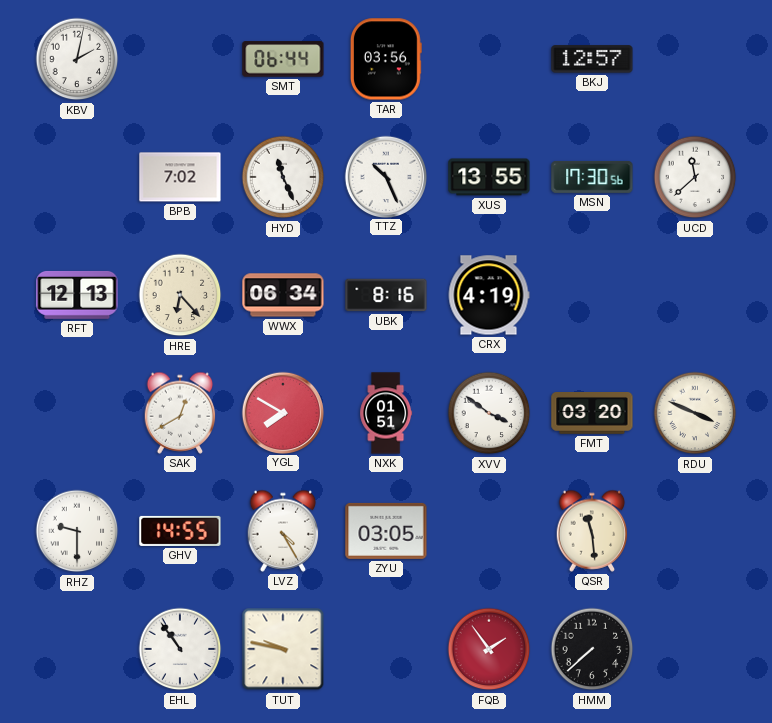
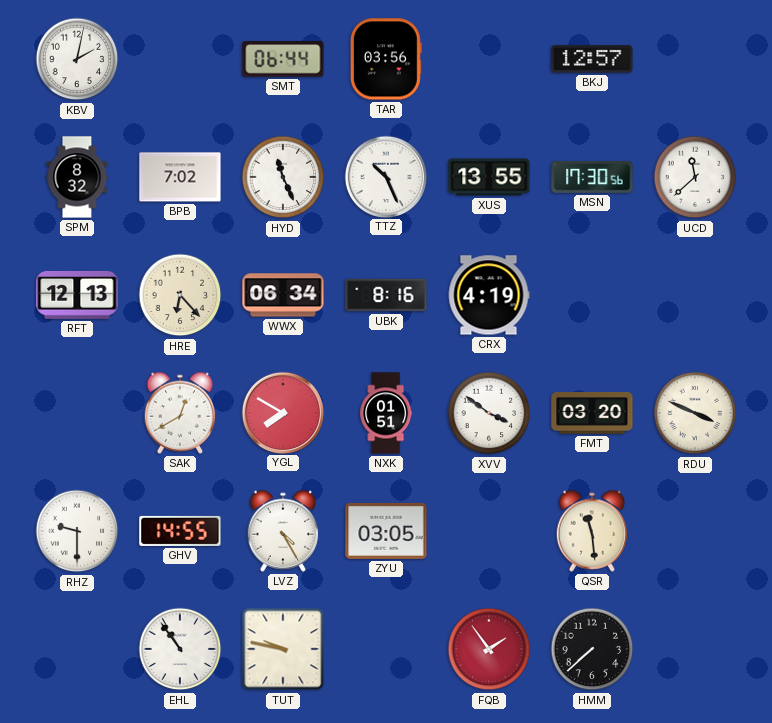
SPM: none -> 8:32 (77, 177)
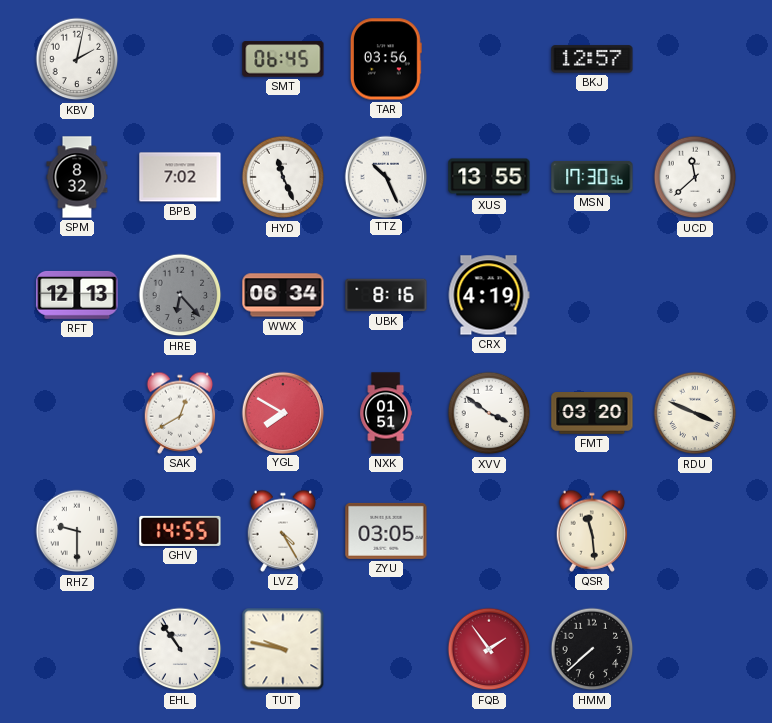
SMT: 06:44 -> 06:45 (283, 59)
HRE dial: cream -> grey (180, 295)
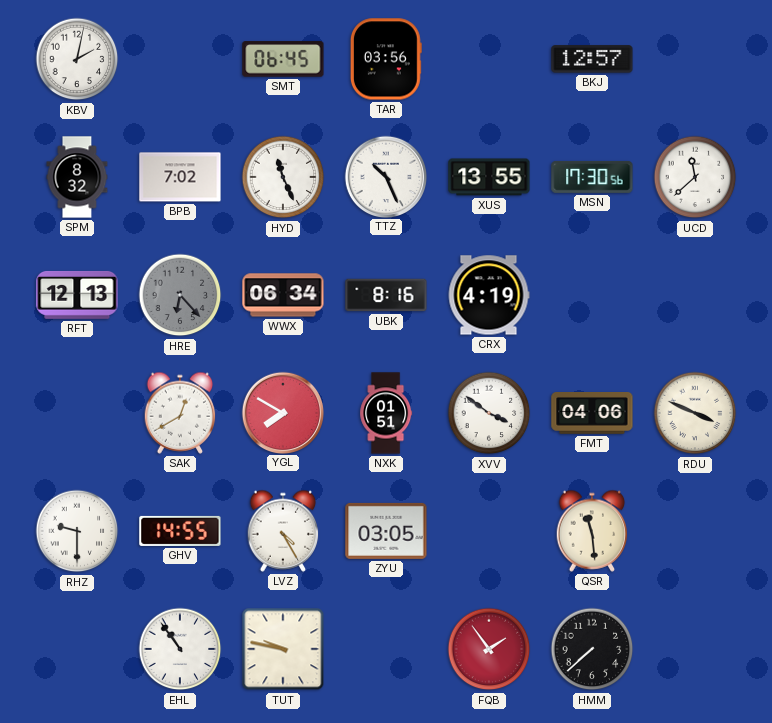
FMT: 03:20 -> 04:06 (592, 414)
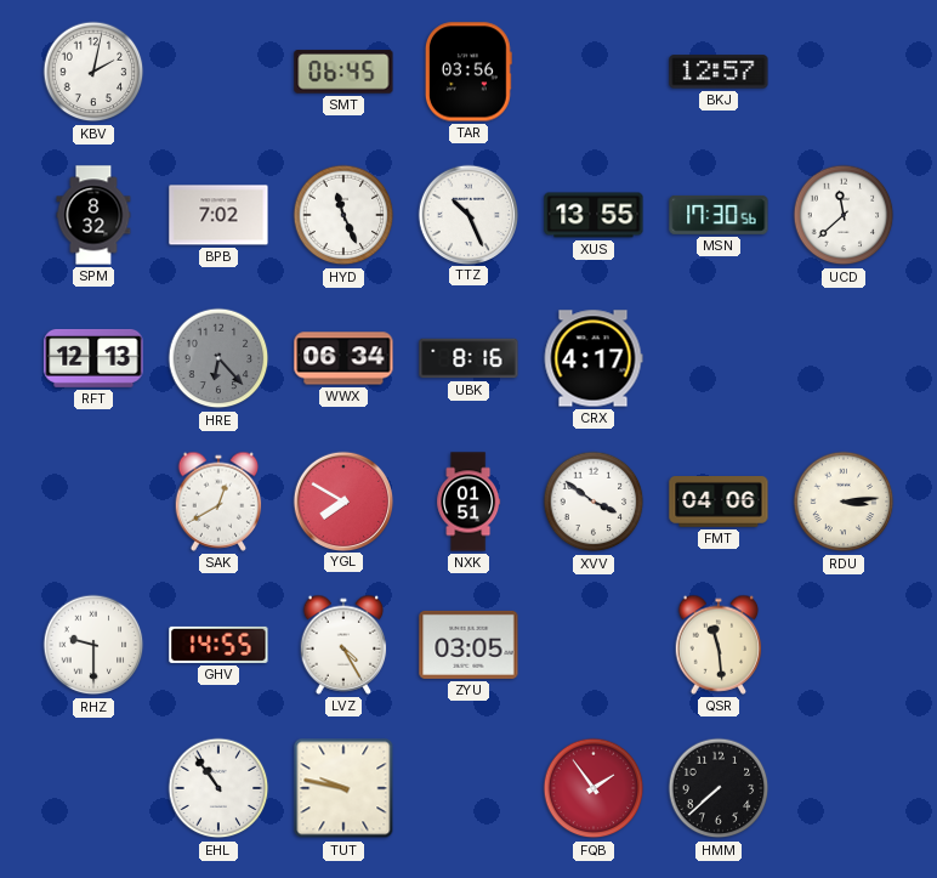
CRX: 4:19 -> 4:17 (594, 358)
RDU: 3:49 -> 3:14 (844, 502)
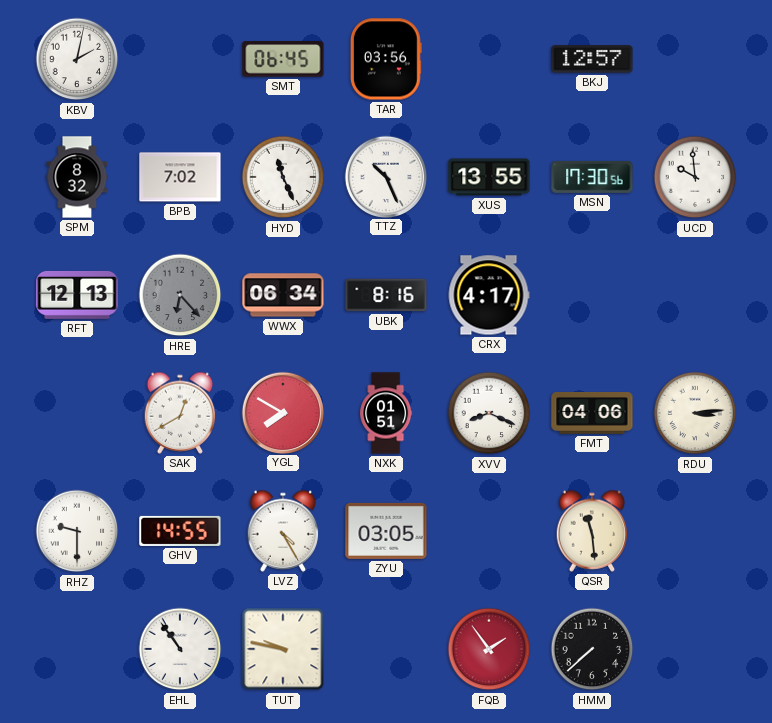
UCD: 11:38 -> 9:59 (695, 177)
XVV: 3:51 -> 8:19 (489, 413)
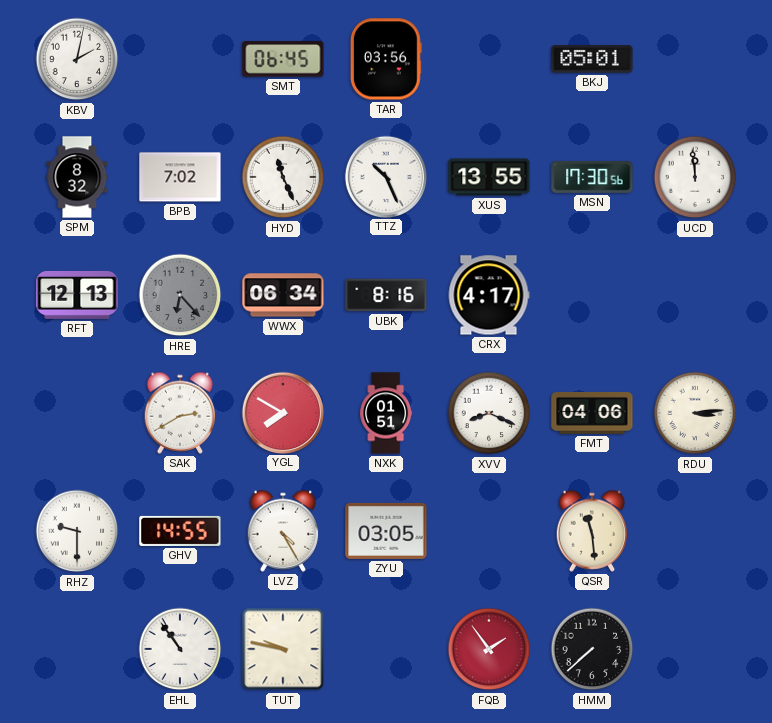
BKJ: 12:57 -> 05:01 (592, 59)
UCD: 9:59 -> 11:59 (695, 177)
SAK: 12:40 -> 2:40 (180, 413)
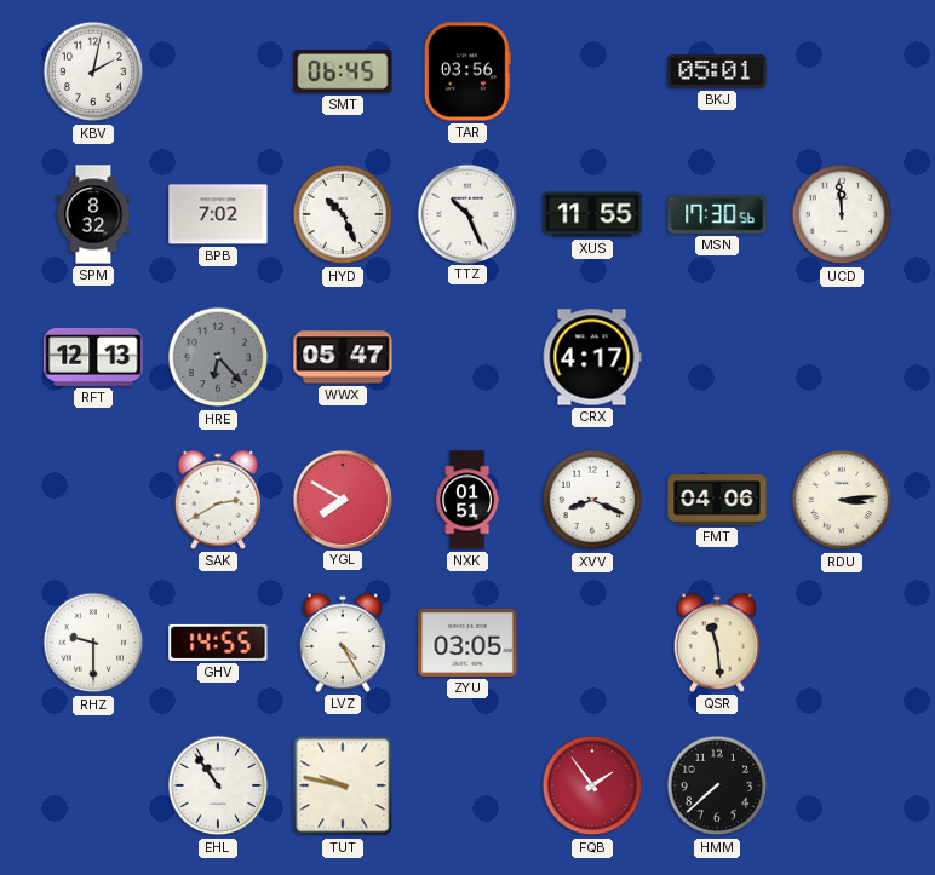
HYD: 11:26 -> 10:26 (343, 214)
XUS: 13:55 -> 11:55 (592, 214)
WWX: 06:34 -> 05:47 (343, 357)
UBK: 8:16 -> none (386, 295)
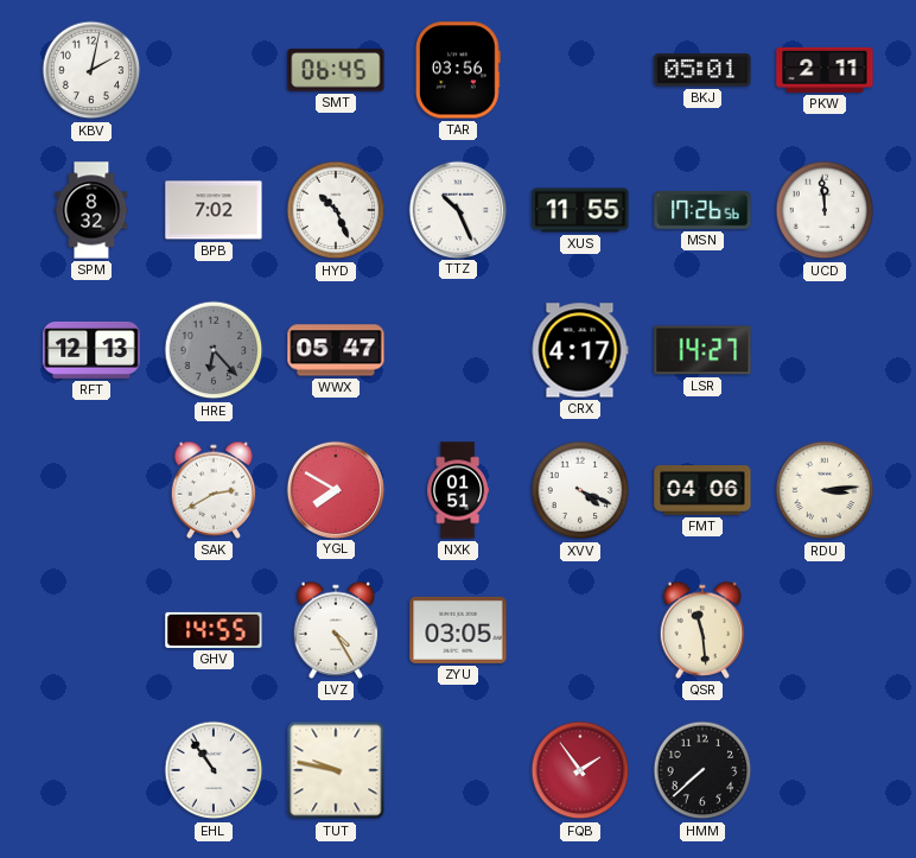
PKW: none -> 2:11 (825, 70)
MSN: 17:30 -> 17:26 (702, 210)
LSR: none -> 14:27 (702, 350)
XVV: 8:19 -> 4:19 (580, 490)
RHZ: 9:30 -> none (93, 643)
